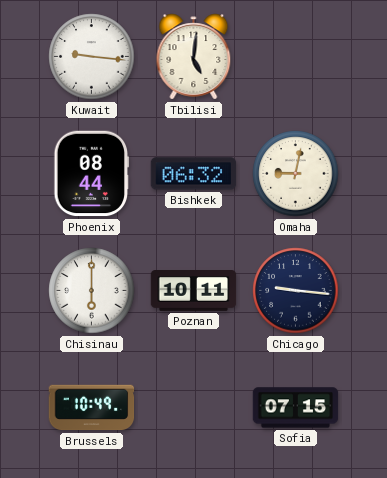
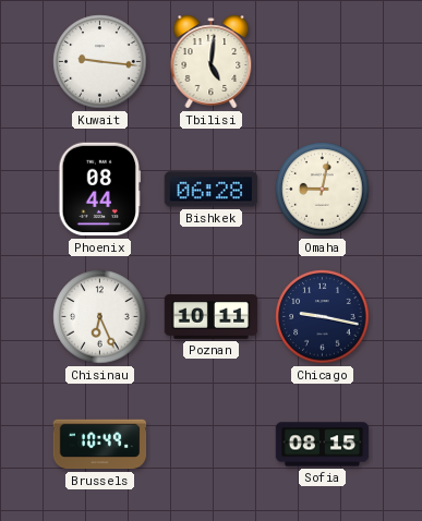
Bishkek: 06:32 -> 06:28 (212, 190)
Chisinau: 6:00 -> 6:26 (100, 317)
Chicago: 9:16 -> 9:17 (323, 317)
Sofia: 07:15 -> 08:15 (323, 445)
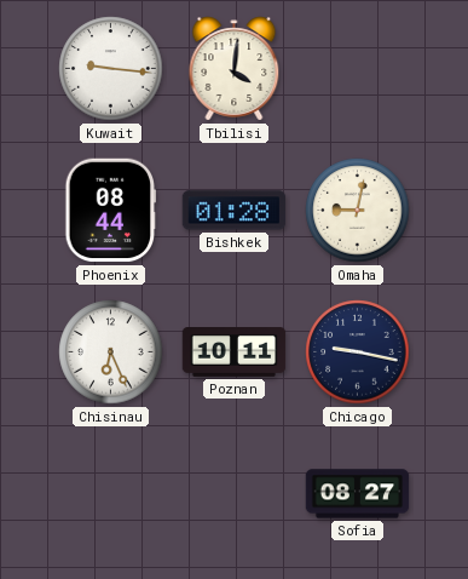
Tbilisi: 5:01 -> 4:01 (235, 69)
Bishkek: 06:28 -> 01:28 (235, 211)
Brussels: 10:49 -> none (100, 445)
Sofia: 08:15 -> 08:27 (358, 494)
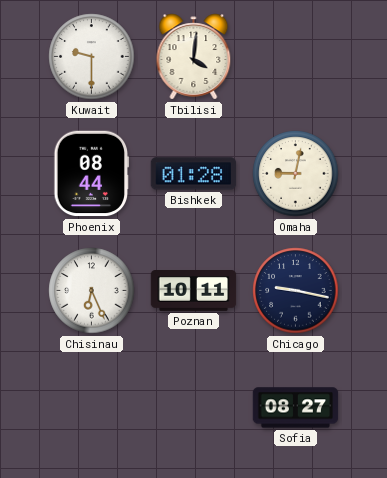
Kuwait: 9:16 -> 9:30 (92, 57)
